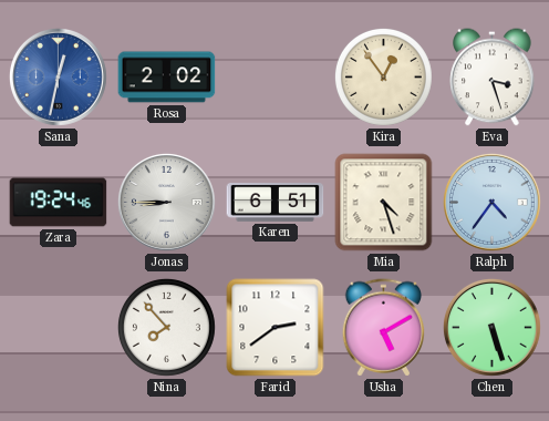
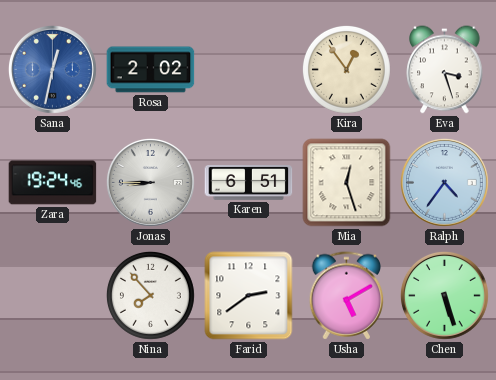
Mia: 4:27 -> 12:27 (347, 183)
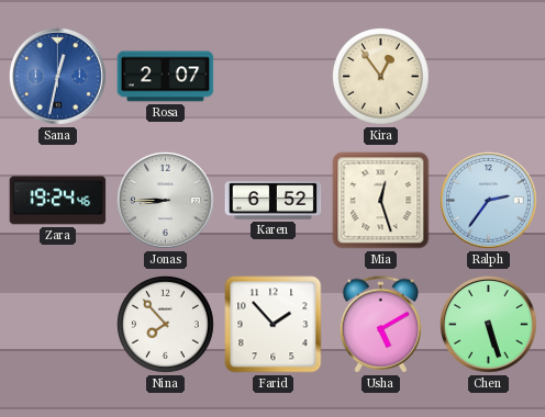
Rosa: 2:02 -> 2:07 (166, 77)
Eva: 3:27 -> none (445, 70)
Karen: 6:51 -> 6:52 (274, 201)
Ralph: 4:36 -> 2:36 (488, 200)
Farid: 2:39 -> 1:53 (274, 325)
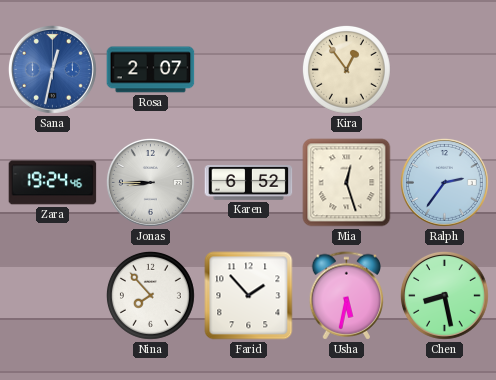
Usha: 5:10 -> 5:32 (347, 296)
Chen: 5:27 -> 8:28 (444, 295)
